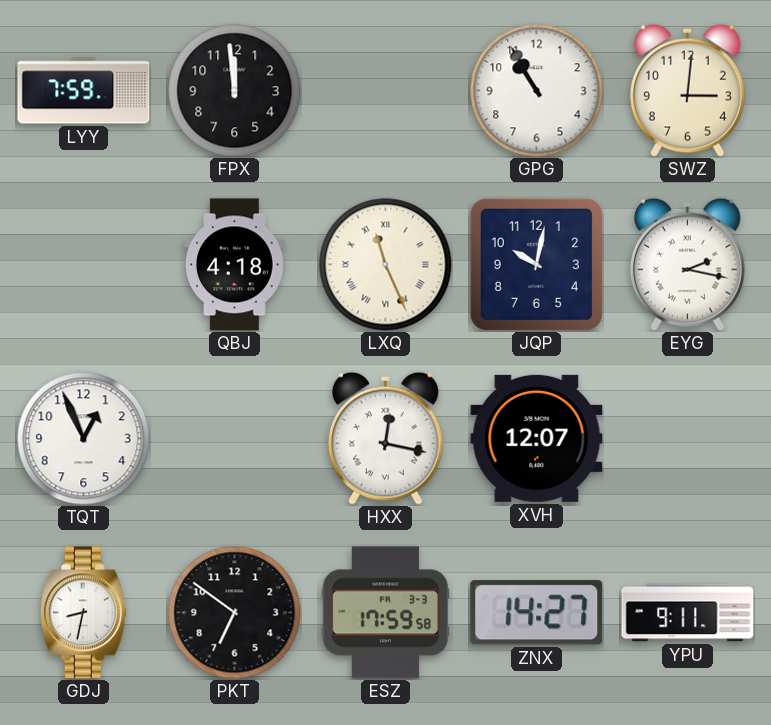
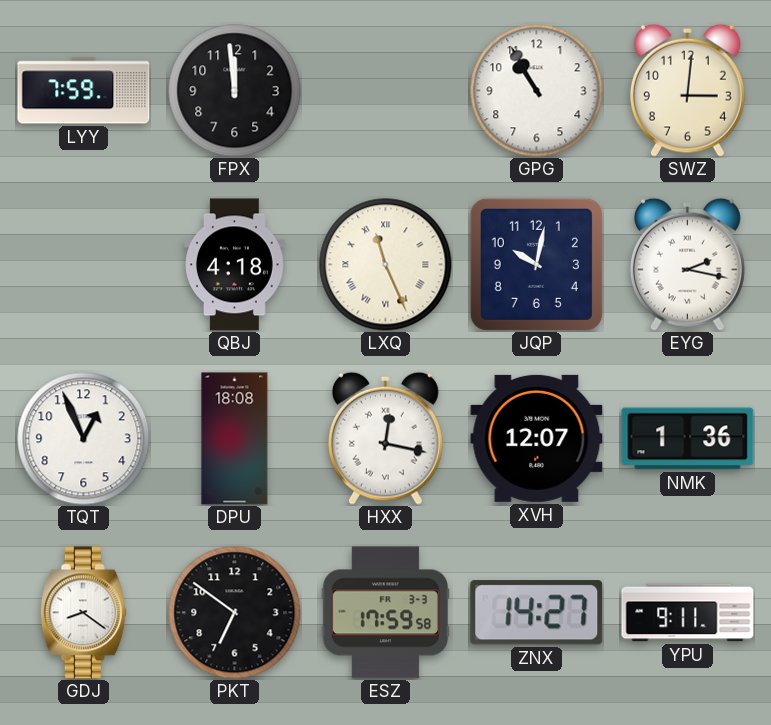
DPU: none -> 18:08 (235, 439)
NMK: none -> 1:36 (688, 439)
GDJ: 8:32 -> 8:21 (83, 613)
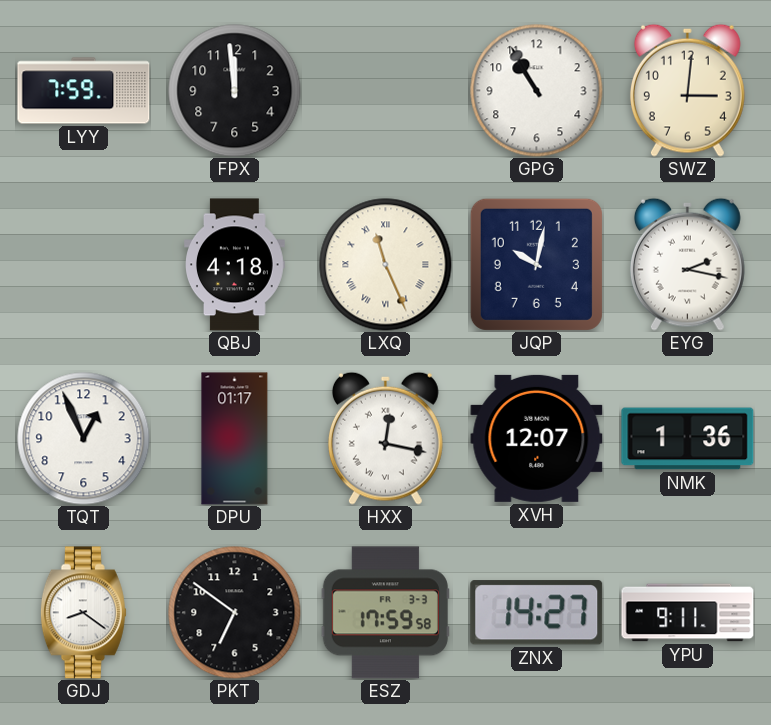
DPU: 18:08 -> 01:17 (235, 439)
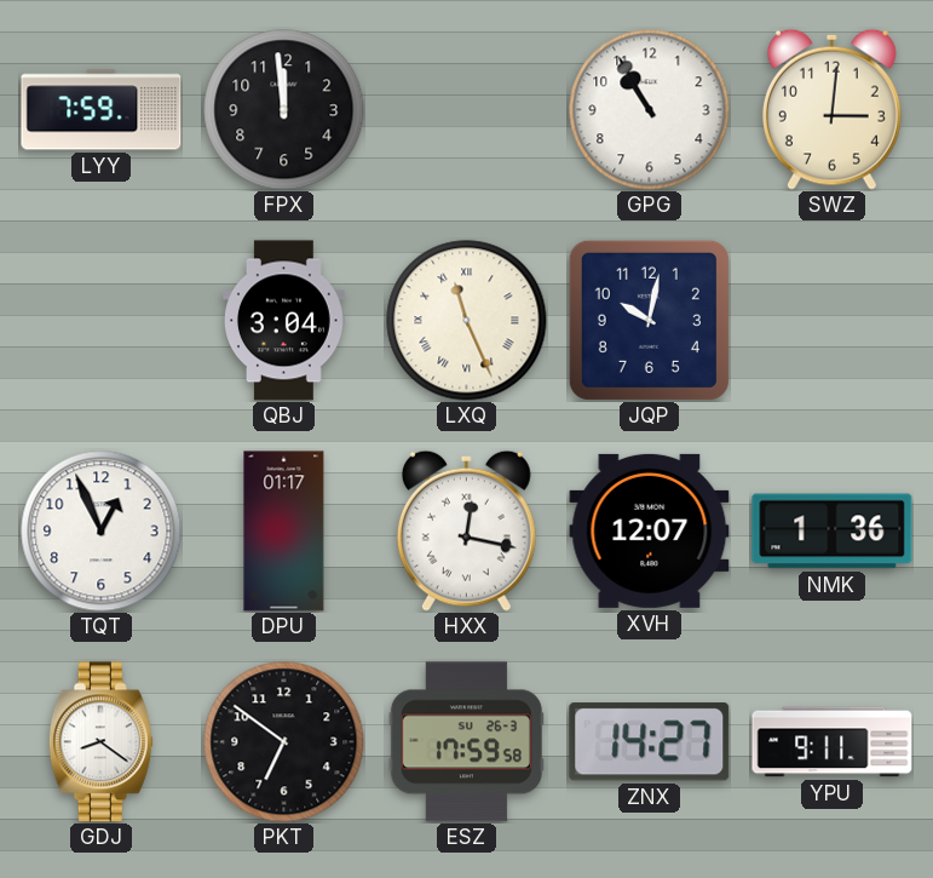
QBJ: 4:18 -> 3:04 (284, 321)
EYG: 2:17 -> none (687, 264)
ESZ date: FR 3-3 -> SU 26-3 (466, 742)
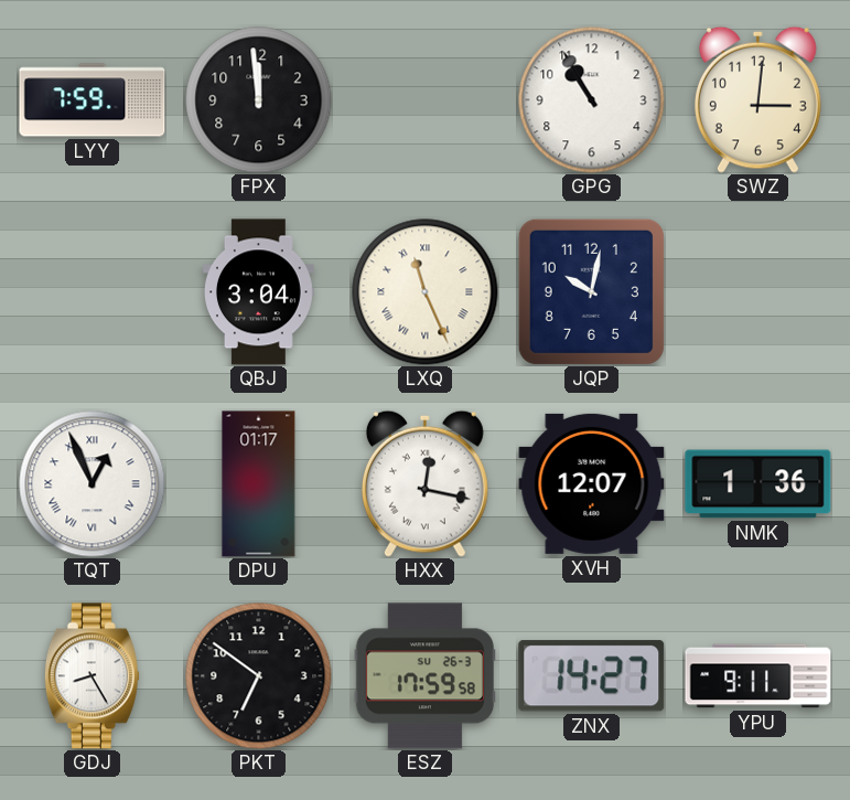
TQT numerals: Arabic -> Roman (93, 484)
GDJ: 8:21 -> 8:25 (92, 676)
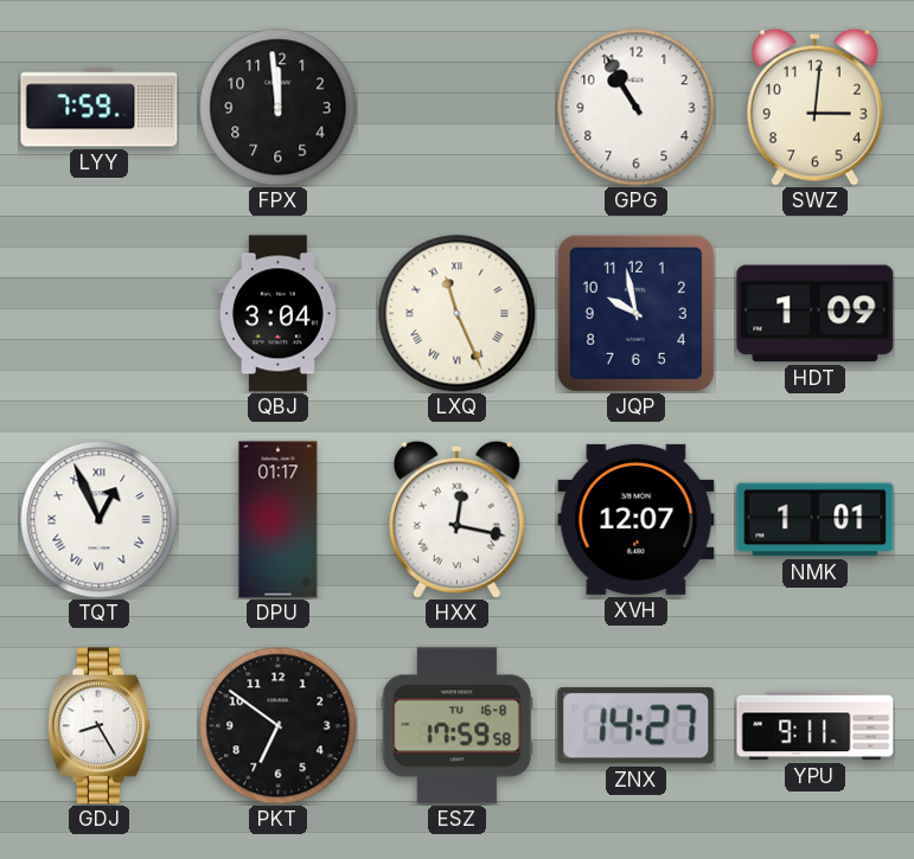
JQP: 10:02 -> 9:58 (635, 313)
HDT: none -> 1:09 (816, 314)
NMK: 1:36 -> 1:01 (816, 520)
ESZ date: SU 26-3 -> TU 16-8 (456, 726)
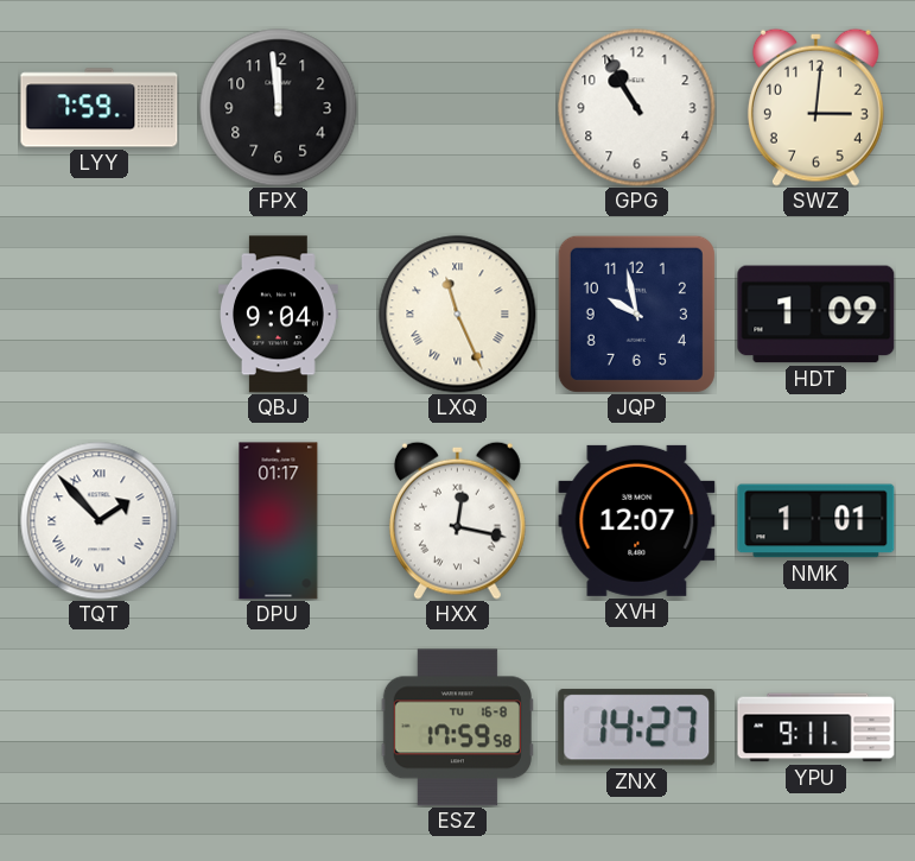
QBJ: 3:04 -> 9:04 (279, 315)
TQT: 12:56 -> 1:53 (100, 521)
GDJ: 8:25 -> none (98, 726)
PKT: 6:51 -> none (279, 726)
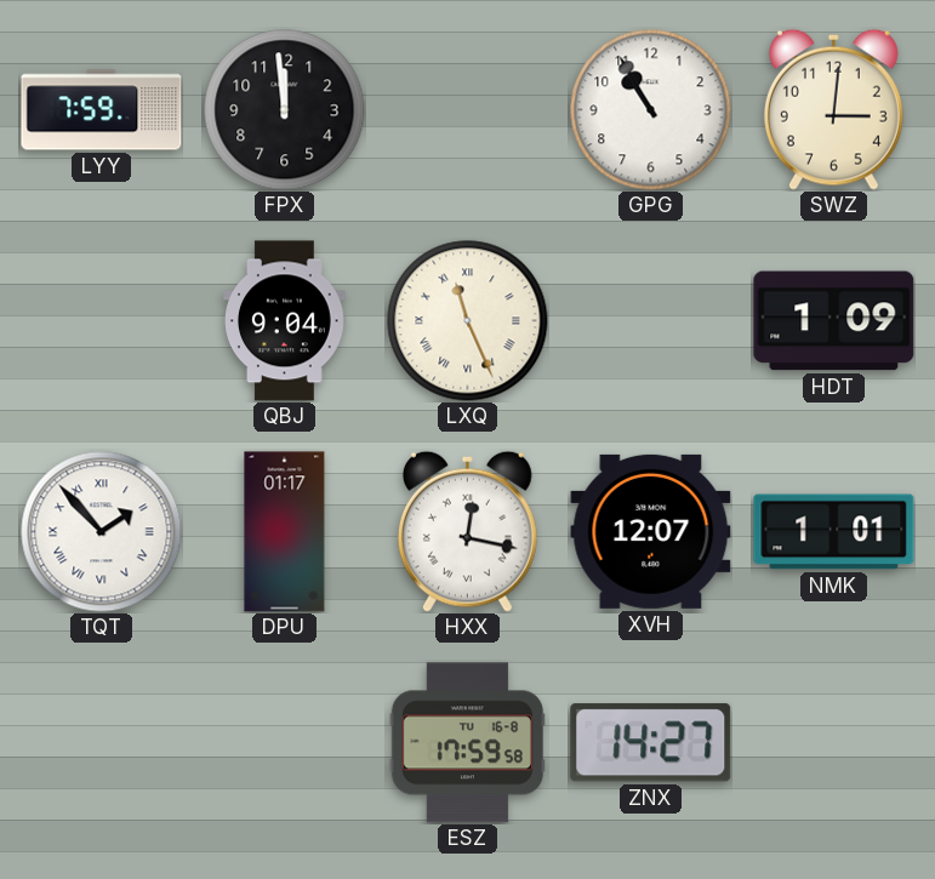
JQP: 9:58 -> none (636, 314)
YPU: 9:11 -> none (816, 728)
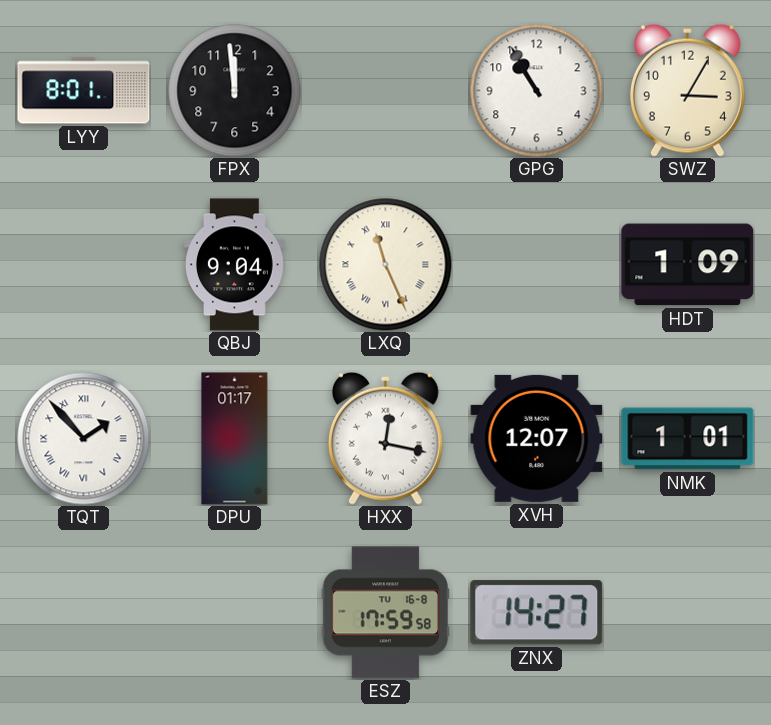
LYY: 7:59 -> 8:01 (84, 91)
SWZ: 3:01 -> 3:05 (687, 90)
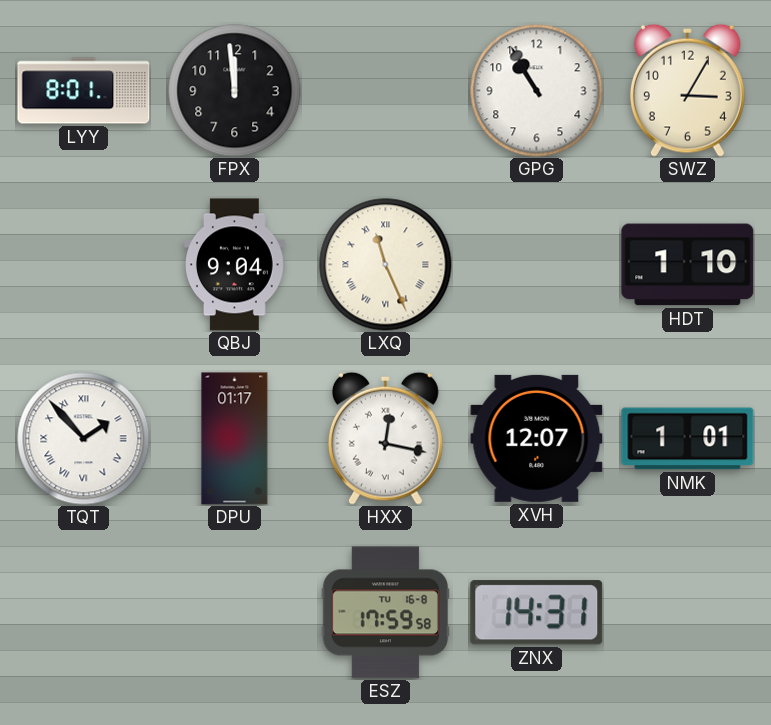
HDT: 1:09 -> 1:10 (688, 265)
ZNX: 14:27 -> 14:31 (537, 613)
